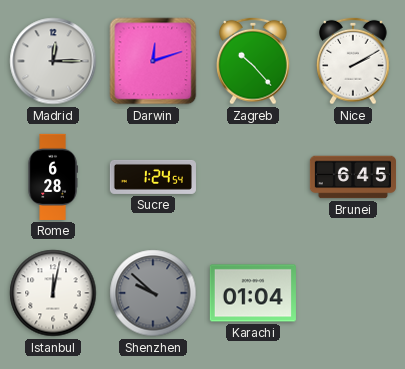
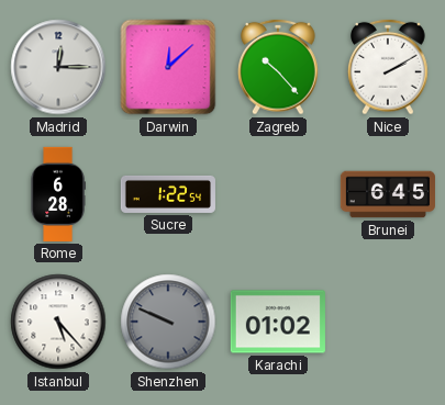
Darwin: 12:12 -> 12:08 (168, 67)
Sucre: 1:24 -> 1:22 (168, 194)
Istanbul: 12:02 -> 5:23 (58, 322)
Shenzhen: 9:52 -> 9:49 (168, 322)
Karachi: 01:04 -> 01:02 (278, 322)
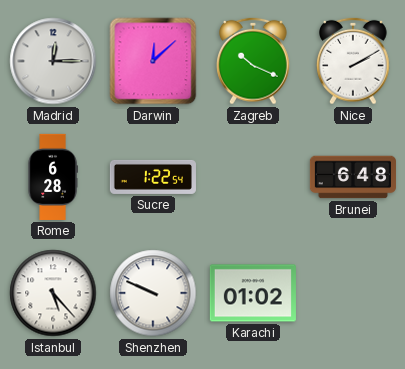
Zagreb: 10:23 -> 10:19 (254, 61)
Brunei: 6:45 -> 6:48 (353, 177)
Shenzhen dial: grey -> white (153, 293)
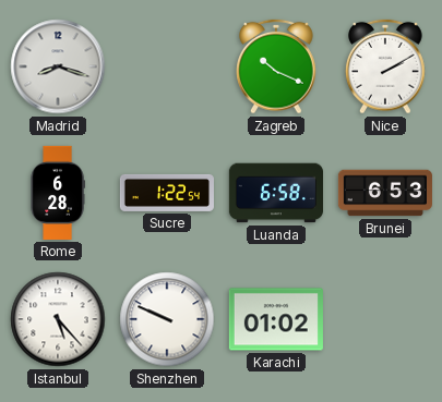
Madrid: 12:15 -> 8:18 (58, 66)
Darwin: 12:08 -> none (153, 61)
Luanda: none -> 6:58 (276, 193)
Brunei: 6:48 -> 6:53 (385, 193)
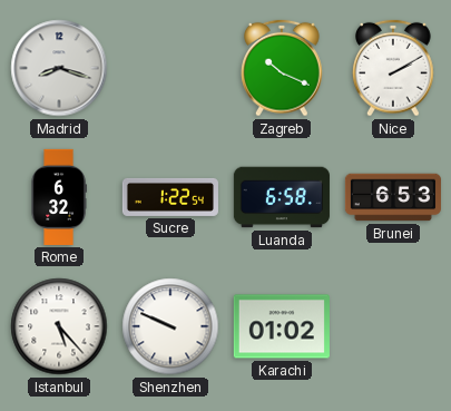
Rome: 6:28 -> 6:32 (59, 197)
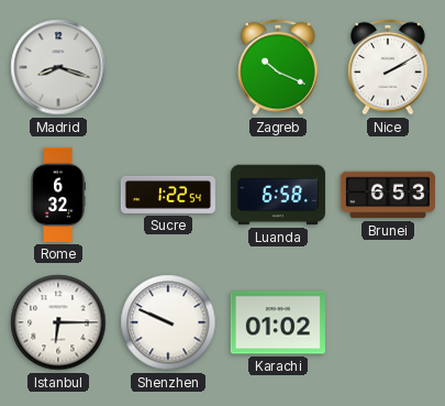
Istanbul: 5:23 -> 6:15 (58, 322)
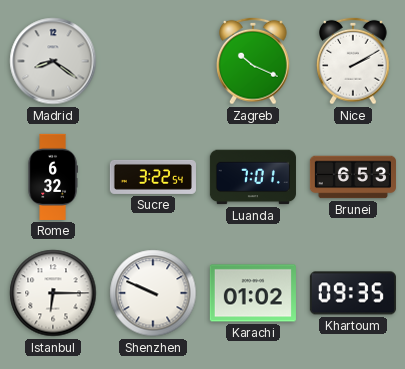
Madrid: 8:18 -> 8:21 (53, 61)
Sucre: 1:22 -> 3:22 (153, 177)
Luanda: 6:58 -> 7:01 (253, 177)
Khartoum: none -> 09:35 (353, 293)
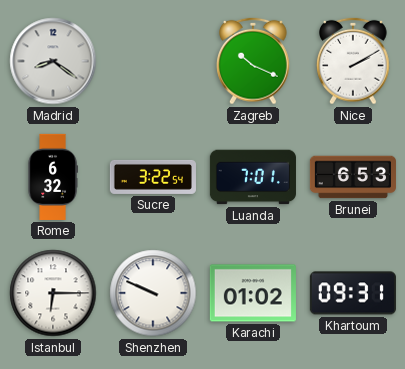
Khartoum: 09:35 -> 09:31 (353, 293)
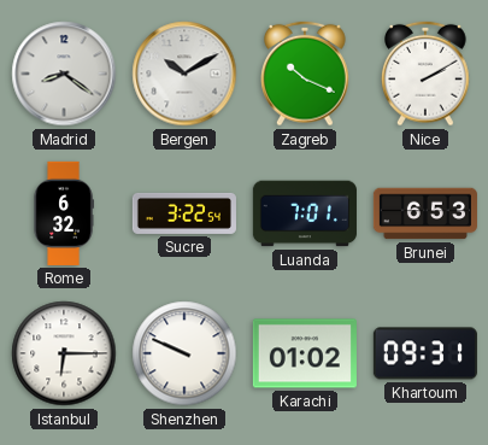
Bergen: none -> 10:10 (184, 74)
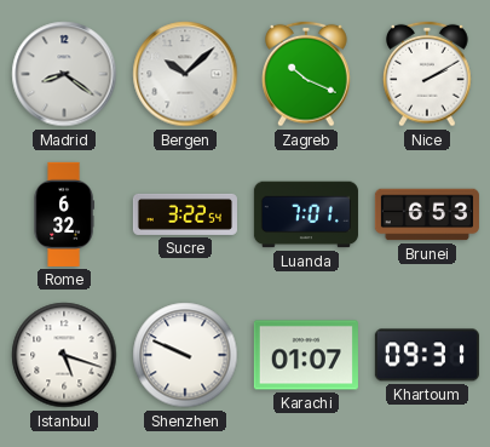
Bergen: 10:10 -> 10:08 (185, 74)
Istanbul: 6:15 -> 5:18 (64, 355)
Karachi: 01:02 -> 01:07 (306, 355)
